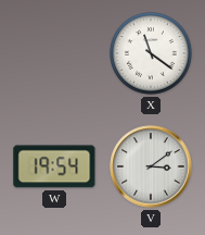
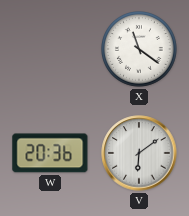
W: 19:54 -> 20:36 (50, 153)
V: 3:09 -> 6:09 (139, 153)
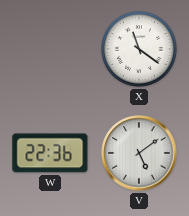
W: 20:36 -> 22:36 (50, 153)
V: 6:09 -> 5:09 (139, 153)
